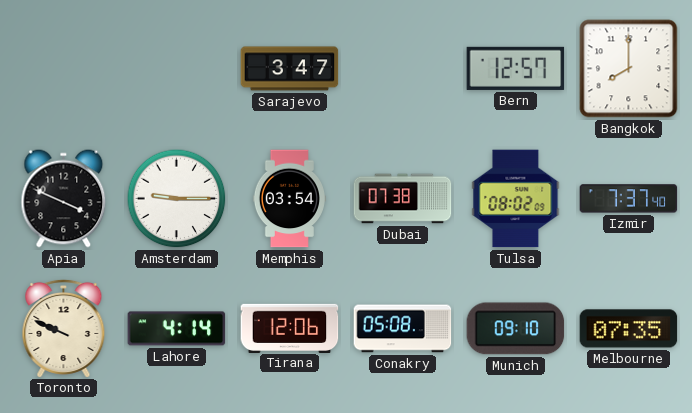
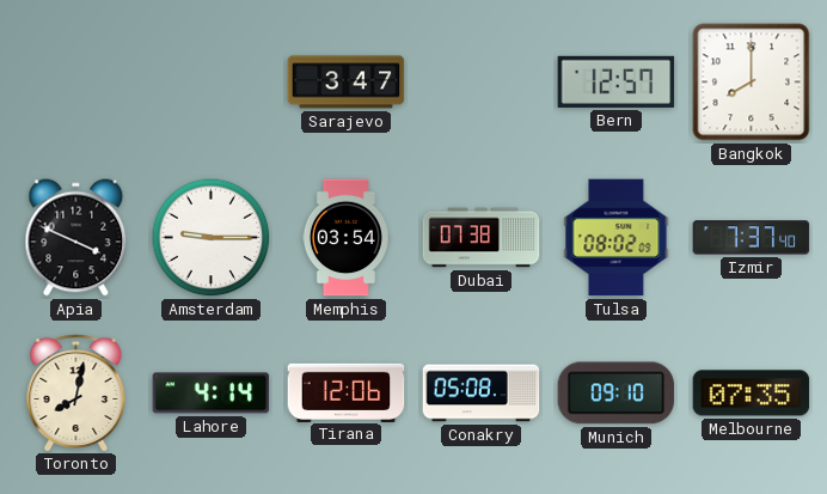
Toronto: 9:49 -> 8:02 (76, 392)
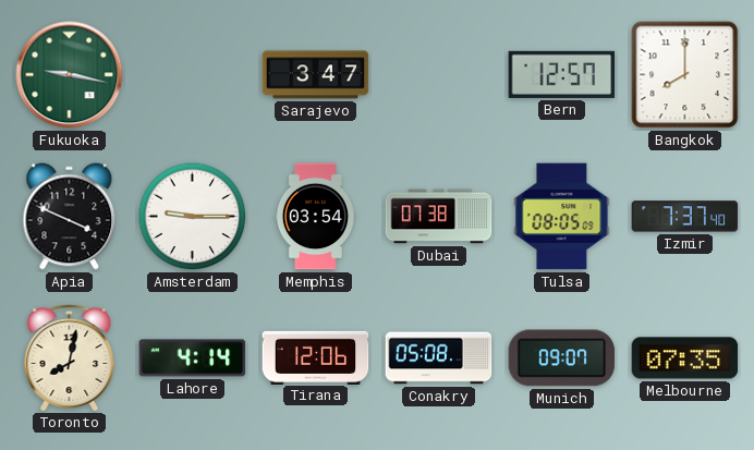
Fukuoka: none -> 9:17 (70, 75)
Tulsa: 08:02 -> 08:05 (562, 217)
Munich: 09:10 -> 09:07 (562, 358)
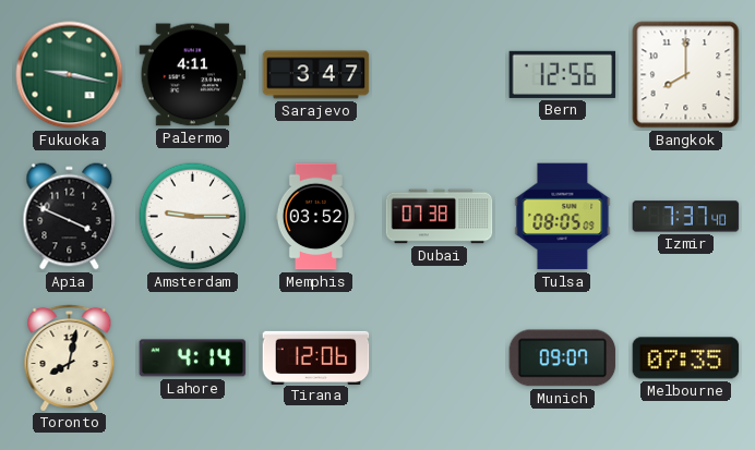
Palermo: none -> 4:11 (193, 75)
Bern: 12:57 -> 12:56 (563, 74)
Memphis: 03:54 -> 03:52 (315, 217)
Conakry: 05:08 -> none (439, 358)
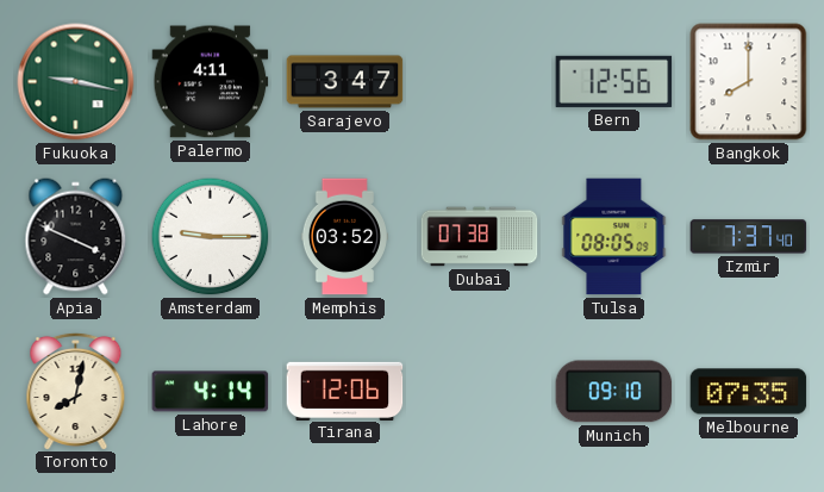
Munich: 09:07 -> 09:10 (614, 392)
